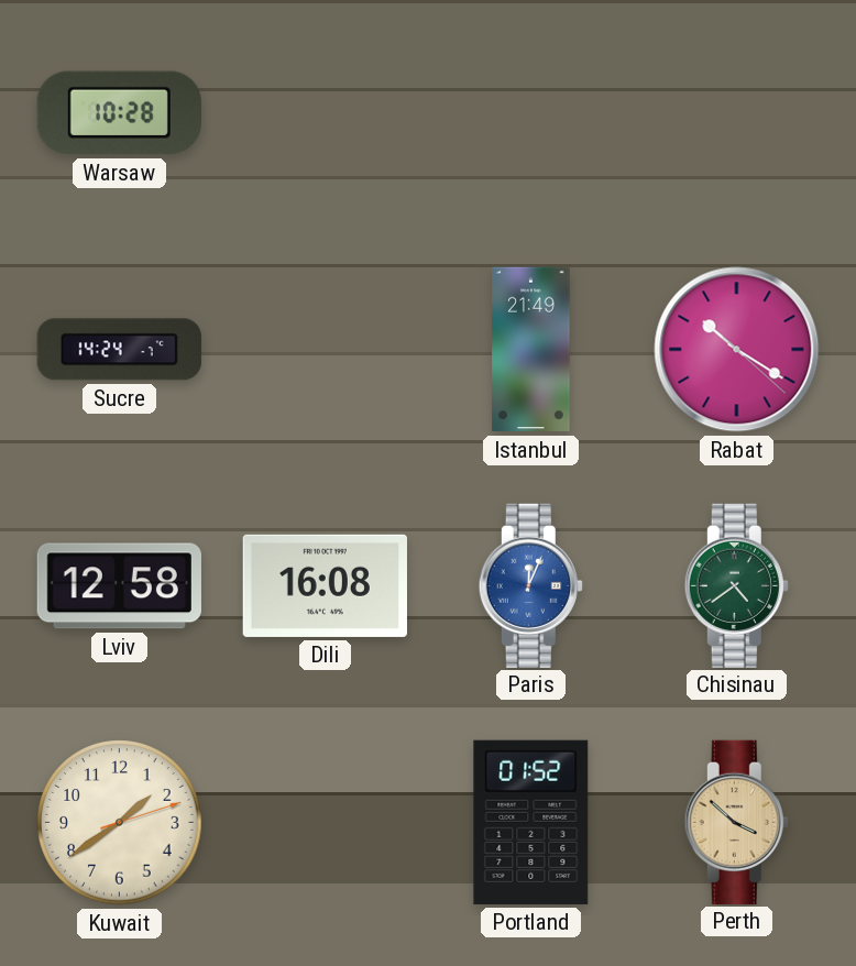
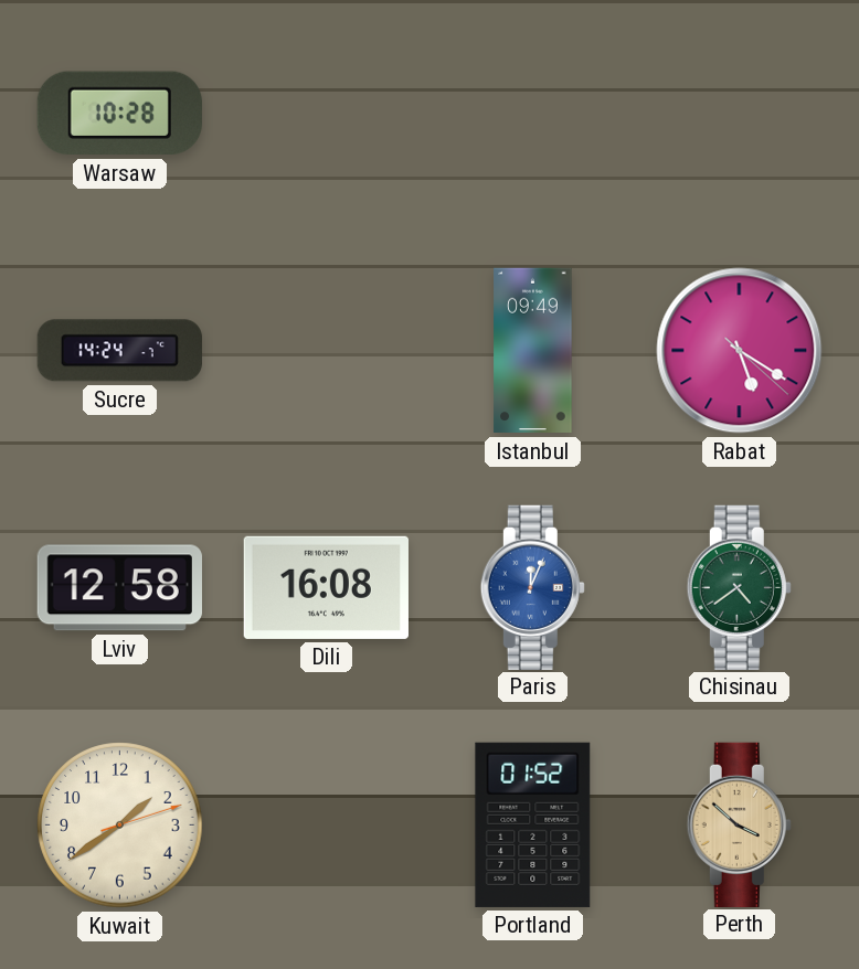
Istanbul: 21:49 -> 09:49 (533, 351)
Rabat: 10:20 -> 5:20 (740, 351)
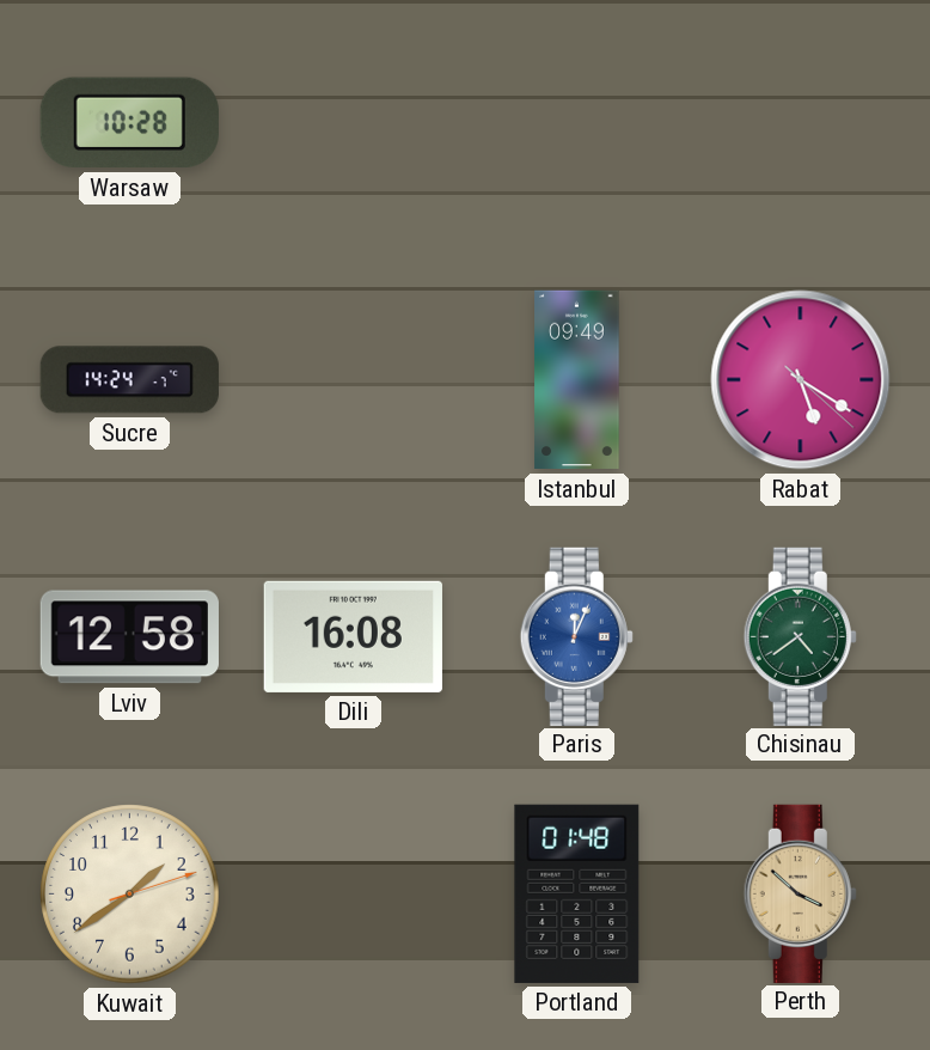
Portland: 01:52 -> 01:48 (577, 893)
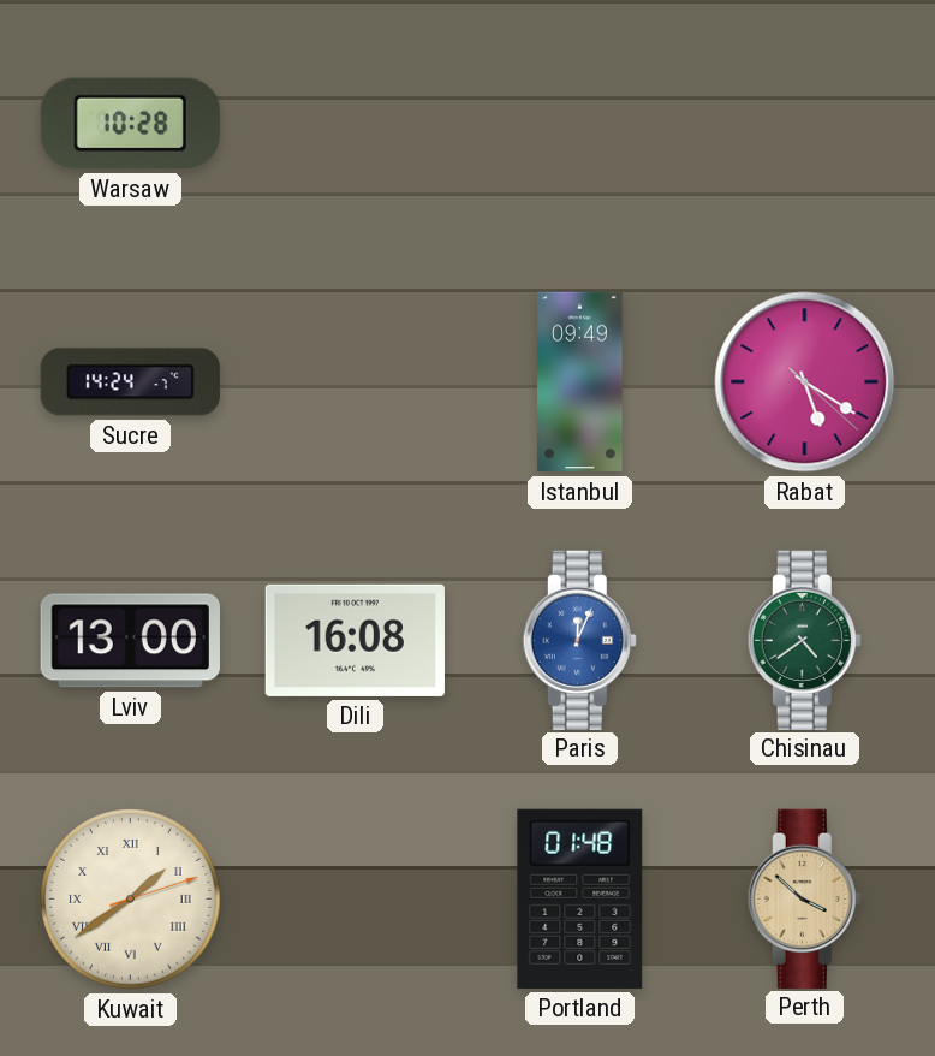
Lviv: 12:58 -> 13:00 (130, 641)
Kuwait numerals: Arabic -> Roman (131, 900)
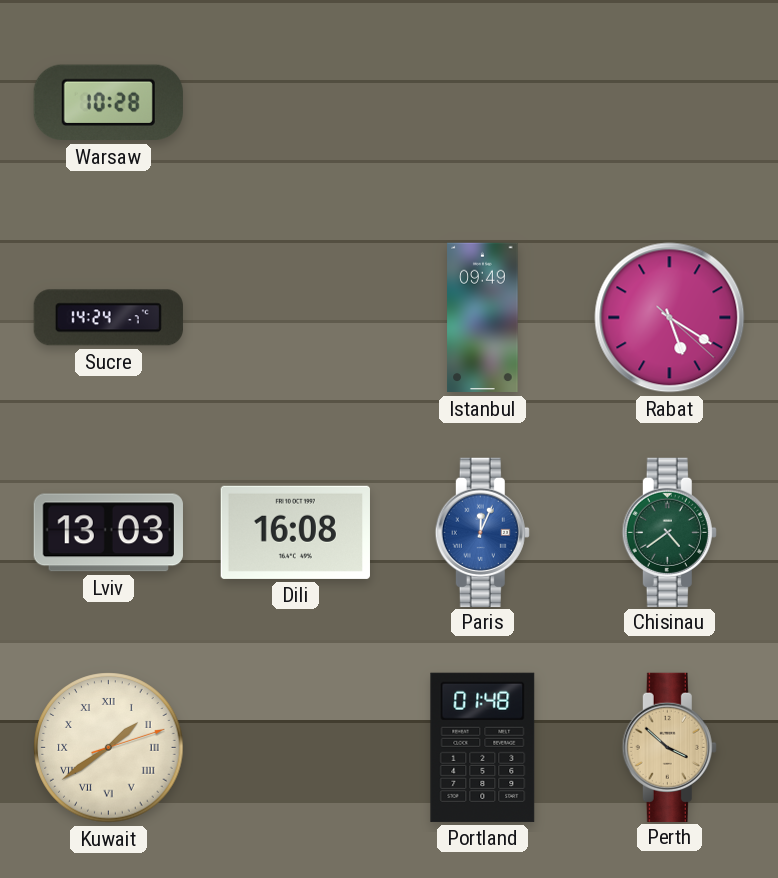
Lviv: 13:00 -> 13:03 (108, 533)
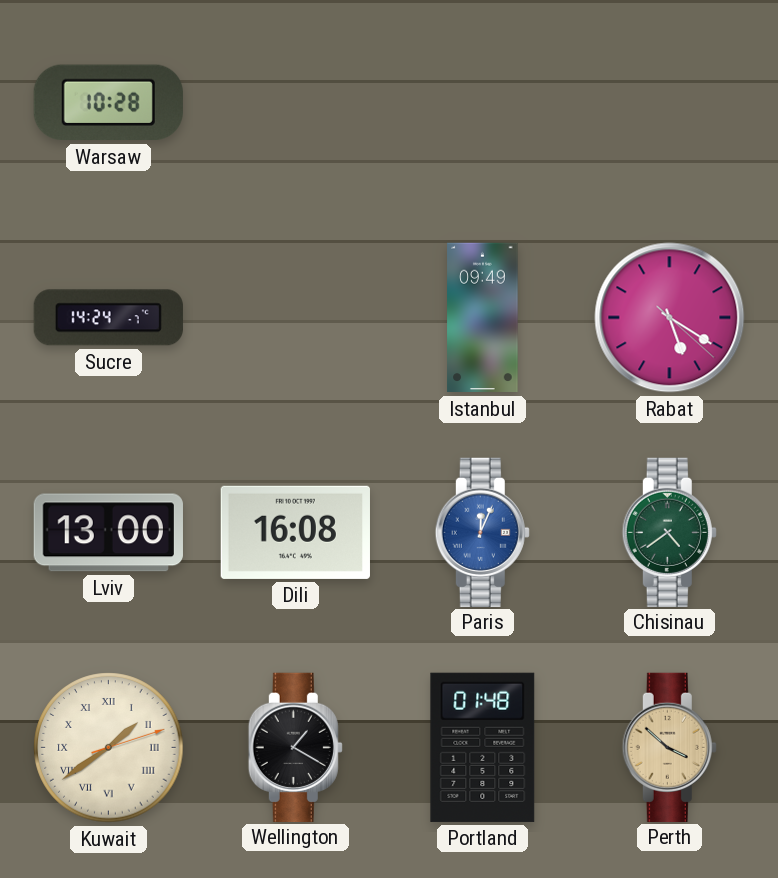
Lviv: 13:03 -> 13:00 (108, 533)
Wellington: none -> 1:20 (295, 747)
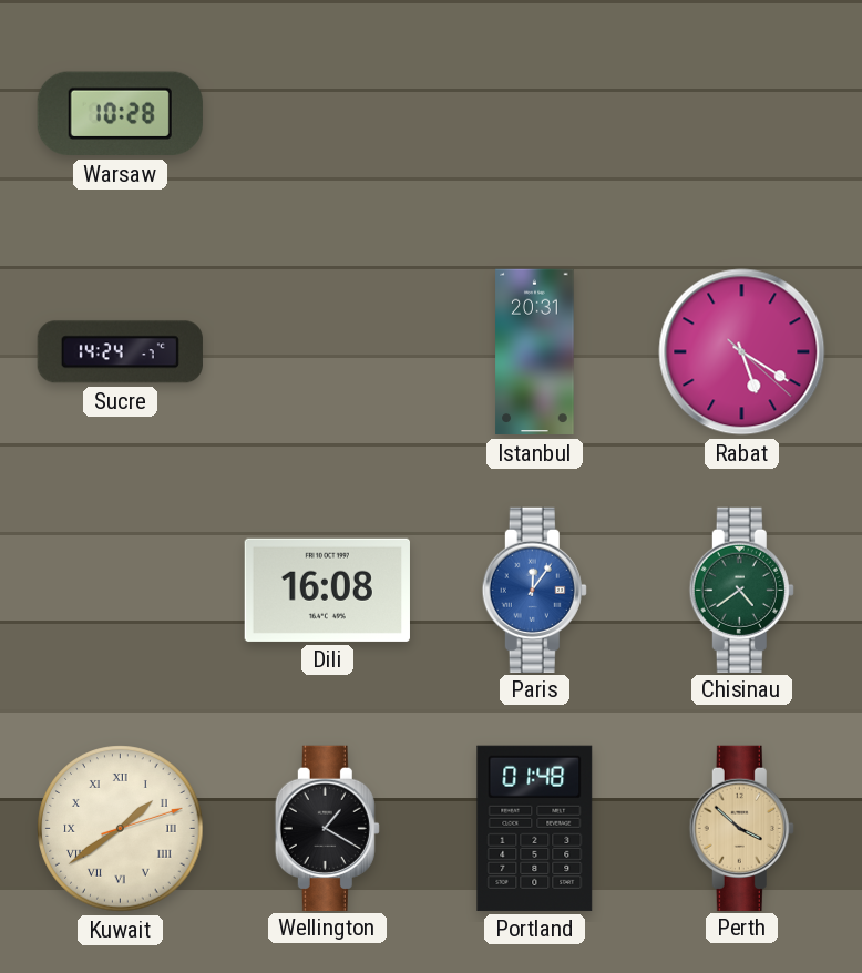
Istanbul: 09:49 -> 20:31 (535, 352)
Lviv: 13:00 -> none (108, 533)
Paris: 12:04 -> 12:06 (534, 590)
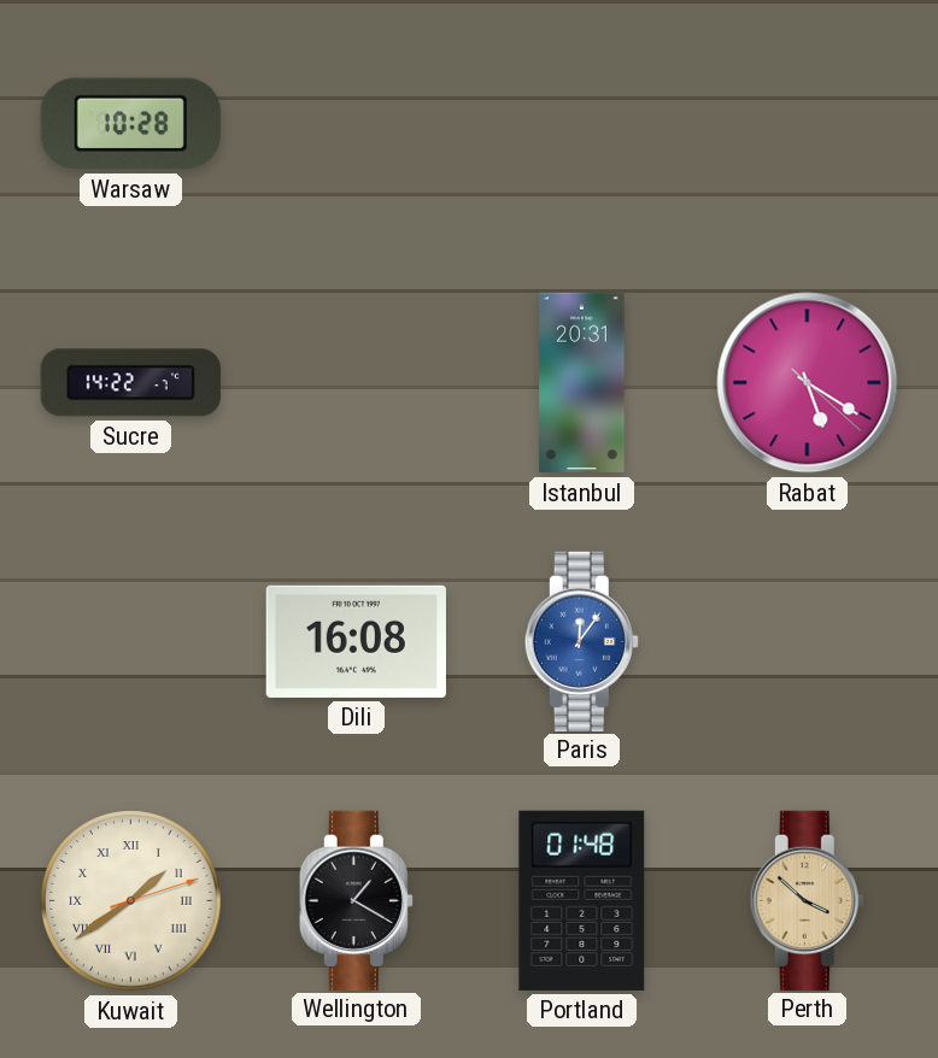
Sucre: 14:24 -> 14:22 (130, 383)
Chisinau: 4:39 -> none (741, 590)
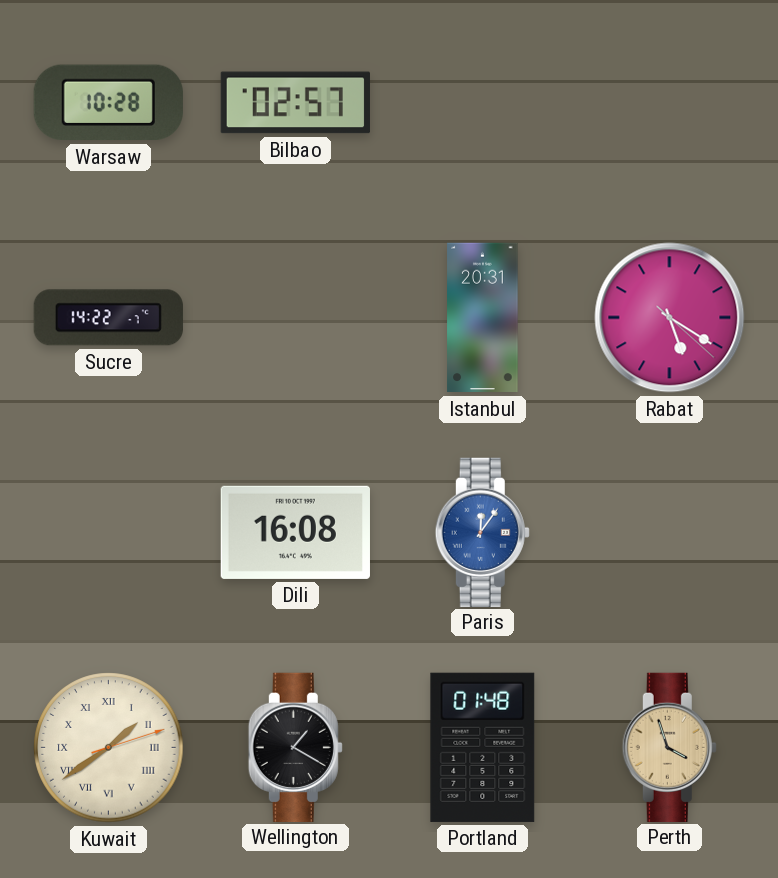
Bilbao: none -> 02:57 (295, 103)
Perth: 3:52 -> 3:57 (669, 747)
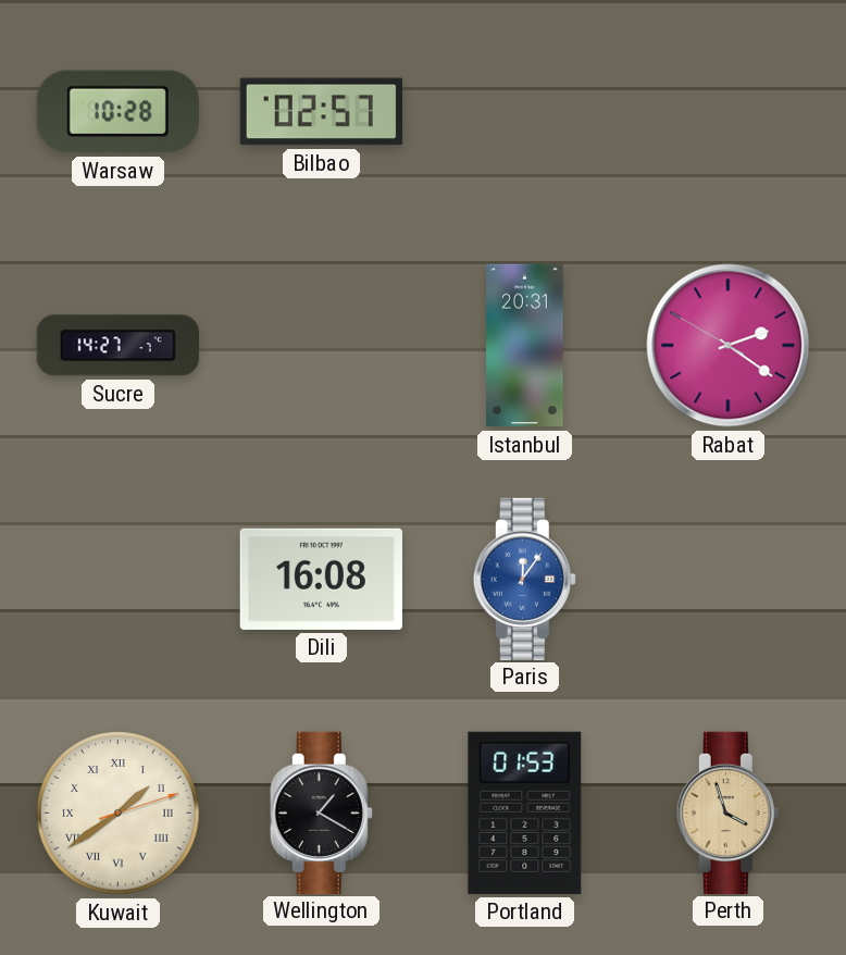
Sucre: 14:22 -> 14:27 (117, 346)
Rabat: 5:20 -> 2:20 (729, 346)
Portland: 01:48 -> 01:53 (525, 813)
